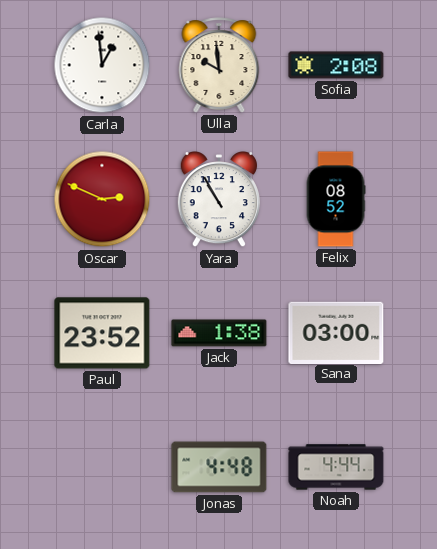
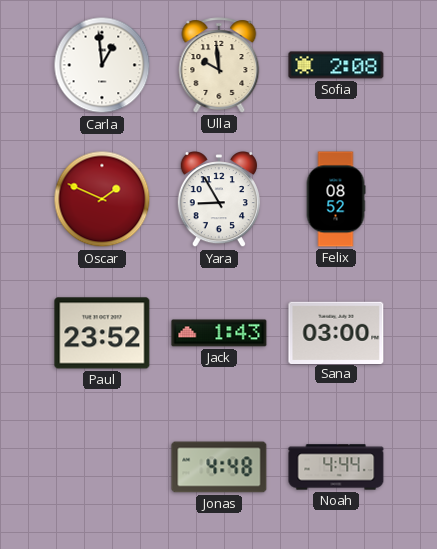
Oscar: 2:49 -> 1:49 (102, 199)
Yara: 10:55 -> 8:55 (219, 200)
Jack: 1:38 -> 1:43 (219, 333)
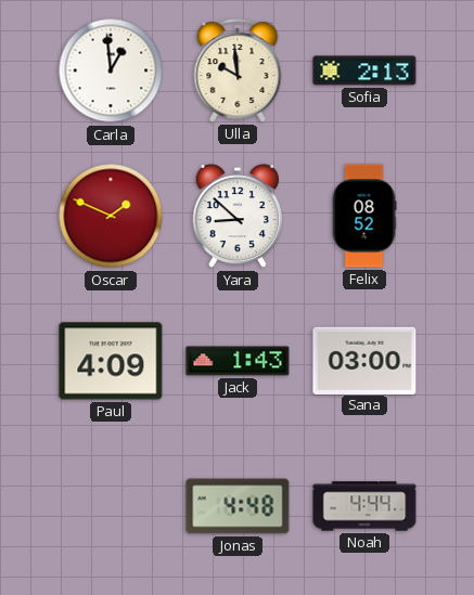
Sofia: 2:08 -> 2:13 (364, 70)
Yara: 8:55 -> 8:52 (238, 217)
Paul: 23:52 -> 4:09 (111, 361)
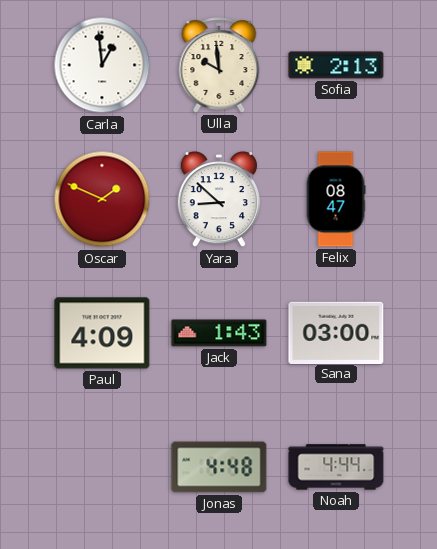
Felix: 08:52 -> 08:47 (336, 199)
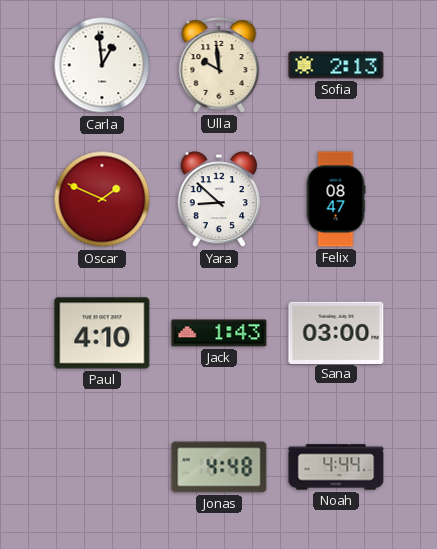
Paul: 4:09 -> 4:10 (102, 333)
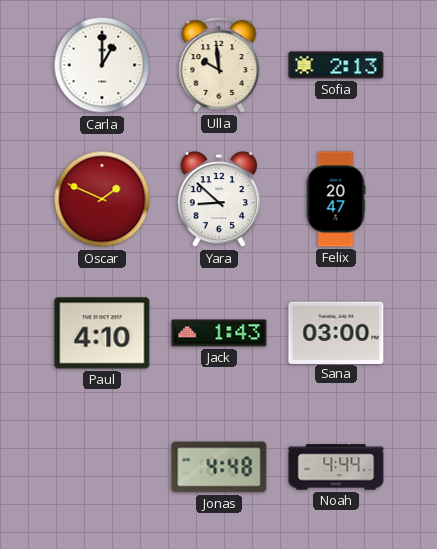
Carla: 12:59 -> 1:00 (102, 65)
Felix: 08:47 -> 20:47 (336, 199)
